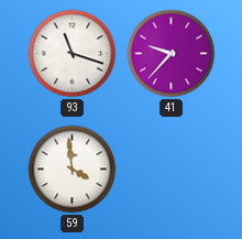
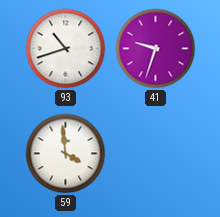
93: 11:18 -> 10:42 (66, 49)
41: 9:37 -> 9:33 (156, 49)
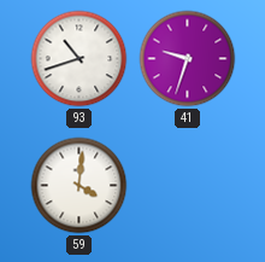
59: 3:59 -> 4:01 (79, 186)
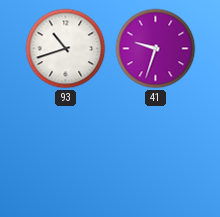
59: 4:01 -> none (79, 186)
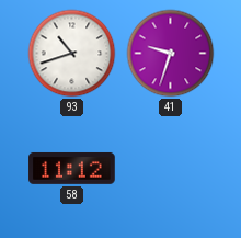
58: none -> 11:12 (72, 168)
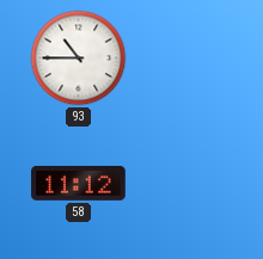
93: 10:42 -> 10:45 (79, 58)
41: 9:33 -> none (171, 54)
